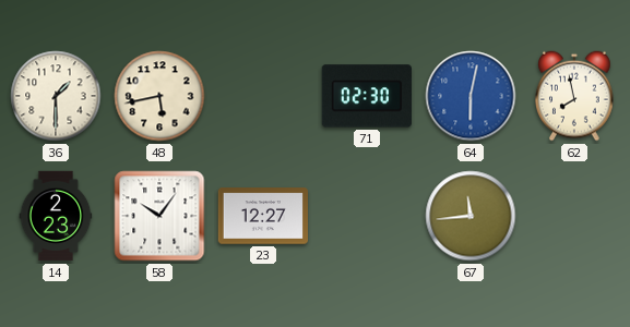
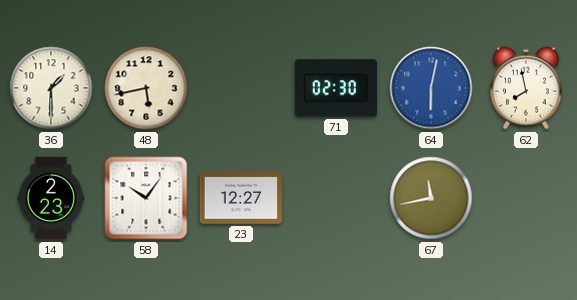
67: 11:44 -> 11:43 (431, 198)
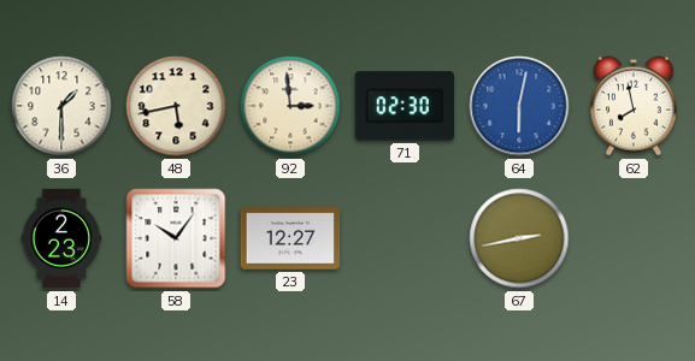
92: none -> 2:59 (290, 106)
67: 11:43 -> 2:43 (519, 238)
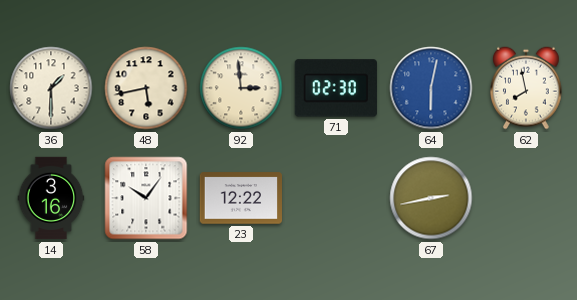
14: 2:23 -> 3:16 (51, 198)
23: 12:27 -> 12:22 (240, 198)
